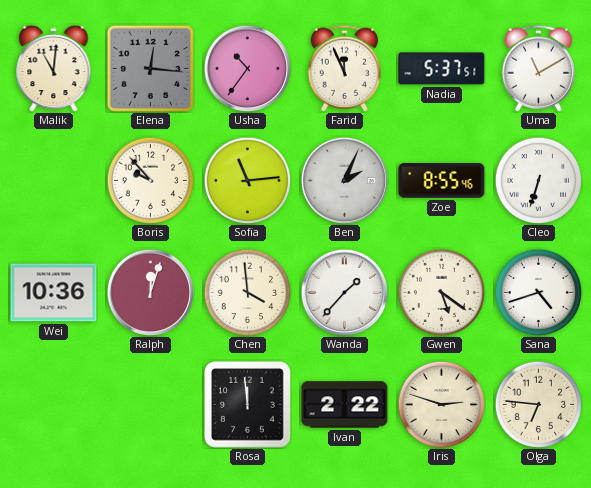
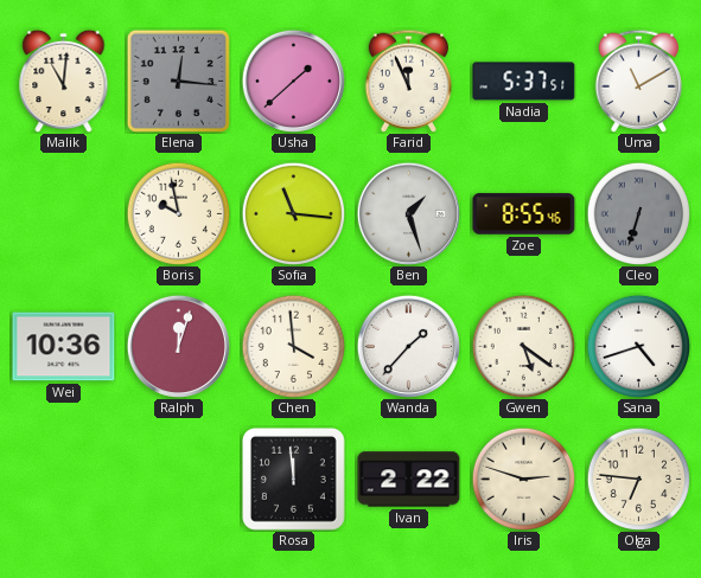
Usha: 10:36 -> 1:38 (293, 81)
Boris: 9:53 -> 9:58 (178, 213)
Sofia: 11:14 -> 11:16 (293, 213)
Ben: 2:04 -> 1:27 (408, 213)
Cleo dial: white -> grey (638, 213)
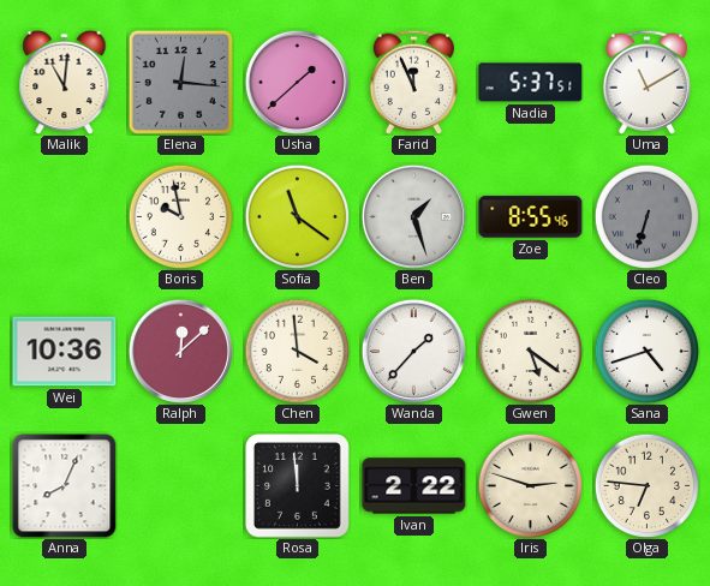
Sofia: 11:16 -> 11:21 (297, 216)
Ralph: 12:03 -> 12:08 (180, 351)
Anna: none -> 8:04 (65, 486)
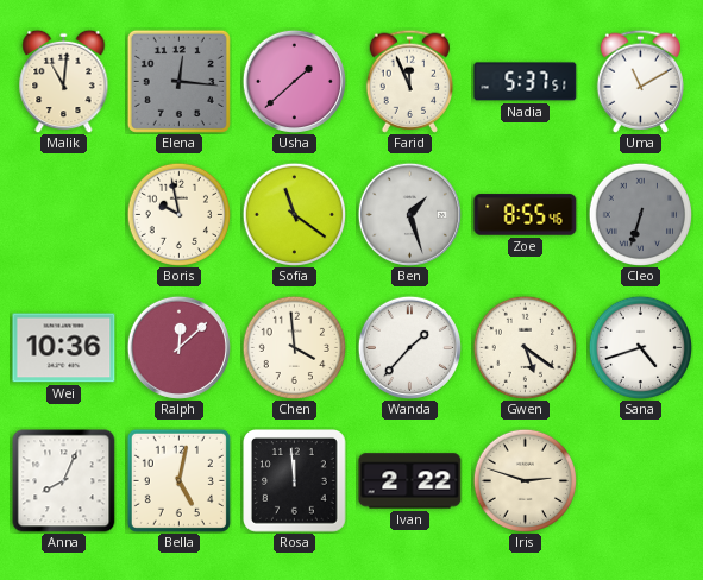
Bella: none -> 5:02 (178, 480)
Olga: 6:46 -> none (646, 485)
